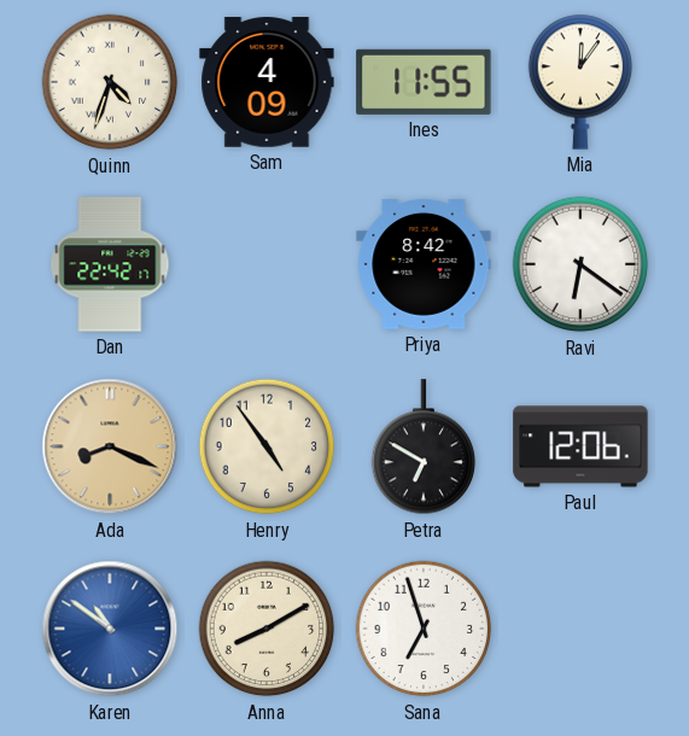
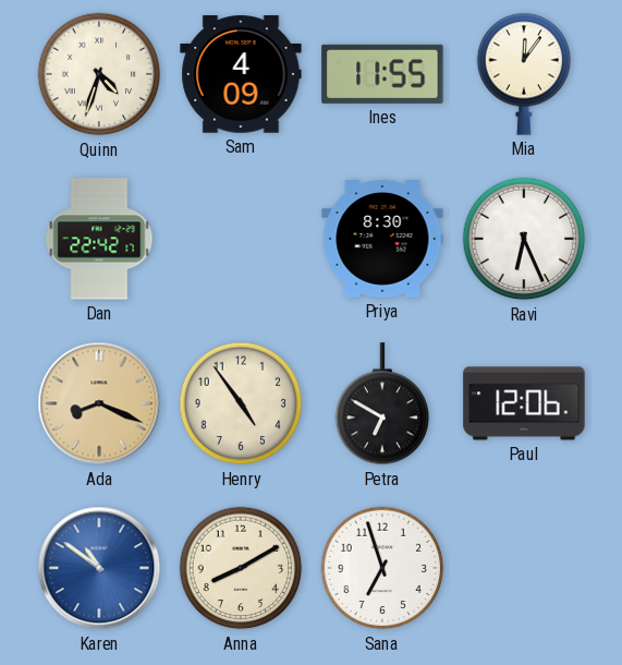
Priya: 8:42 -> 8:30 (382, 240)
Ravi: 6:21 -> 6:26 (524, 239)
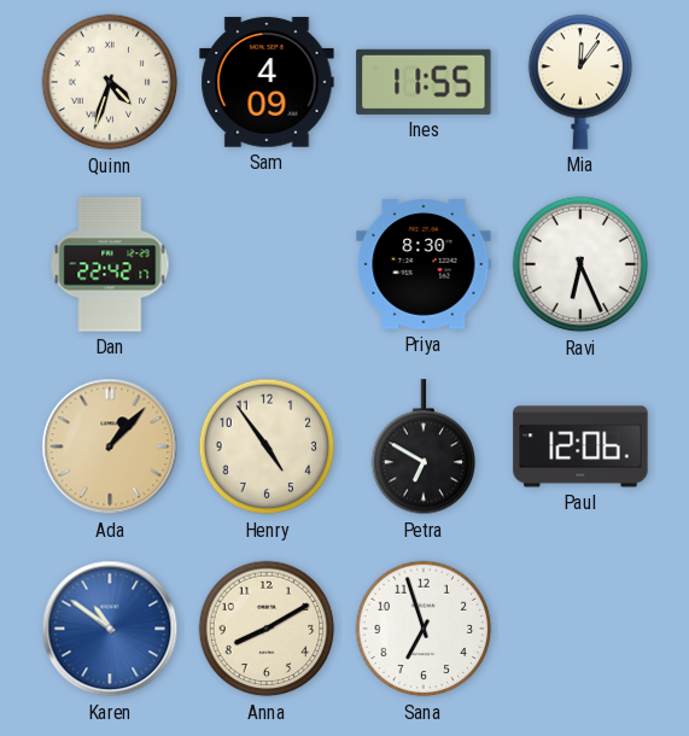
Ada: 8:19 -> 1:07 (110, 446)
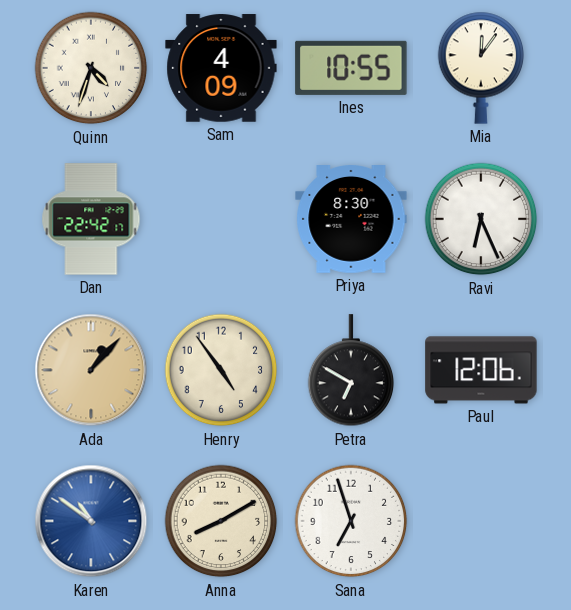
Ines: 11:55 -> 10:55 (351, 68)
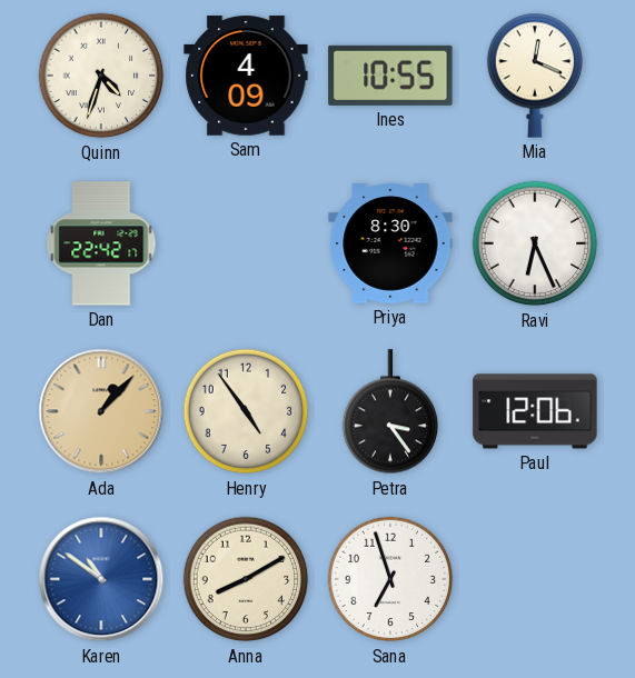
Mia: 12:06 -> 12:19 (535, 76)
Petra: 6:50 -> 3:24 (390, 412)
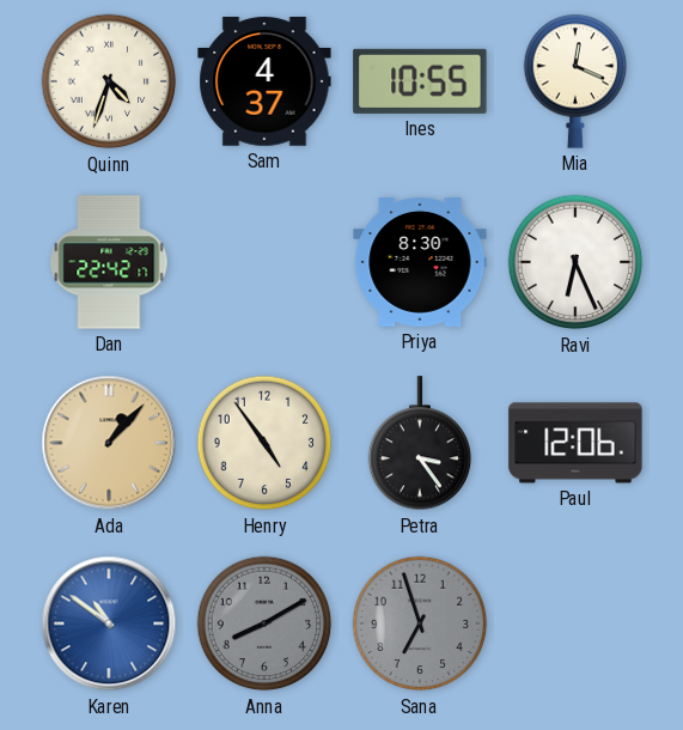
Sam: 4:09 -> 4:37 (264, 81)
Anna dial: cream -> grey (264, 623)
Sana dial: white -> grey (420, 623)
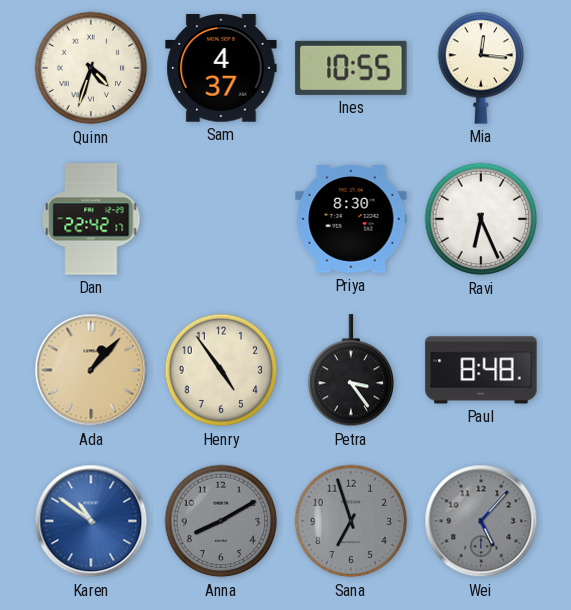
Mia: 12:19 -> 12:16 (481, 68)
Paul: 12:06 -> 8:48 (481, 370)
Wei: none -> 5:07 (481, 521)
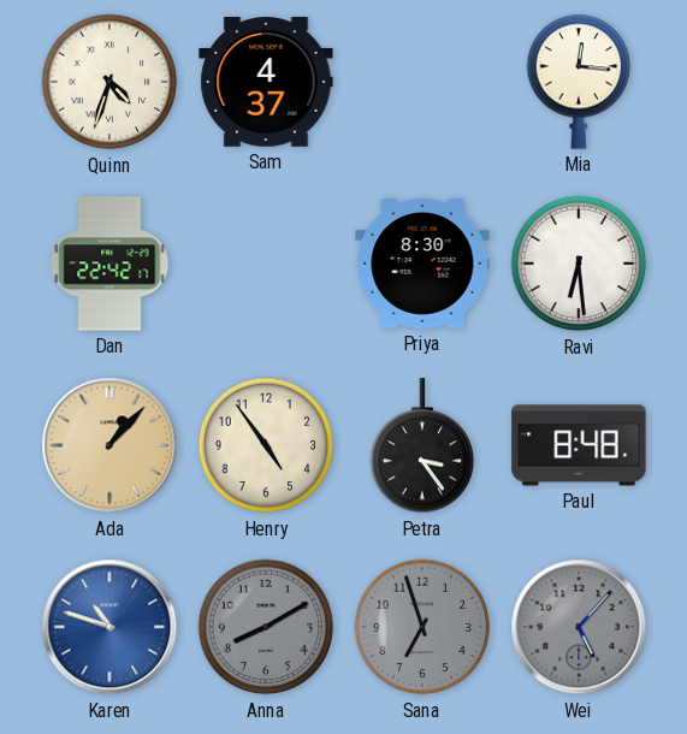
Ines: 10:55 -> none (351, 68)
Ravi: 6:26 -> 6:29 (579, 264)
Karen: 10:51 -> 10:48 (109, 627)
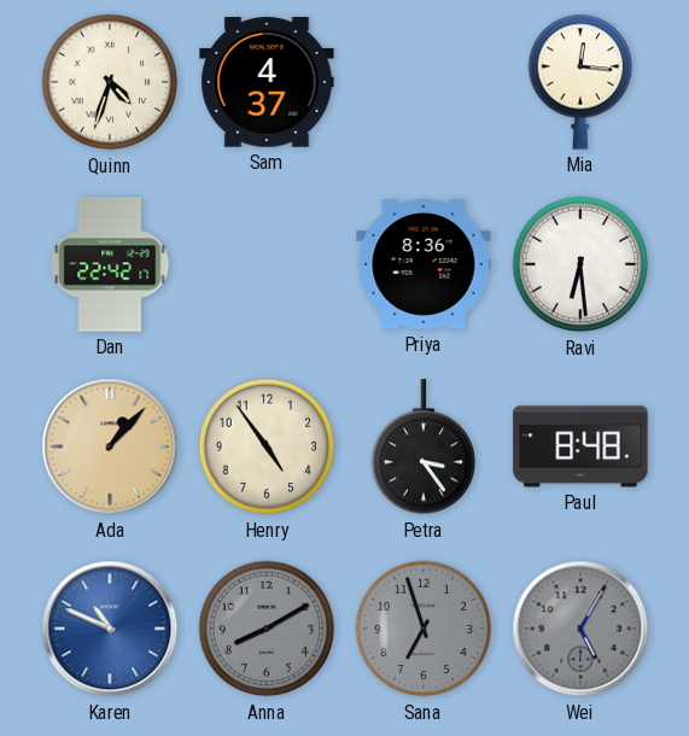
Priya: 8:30 -> 8:36 (424, 265)
Karen: 10:48 -> 10:49 (110, 629)
Wei: 5:07 -> 5:05 (580, 629)
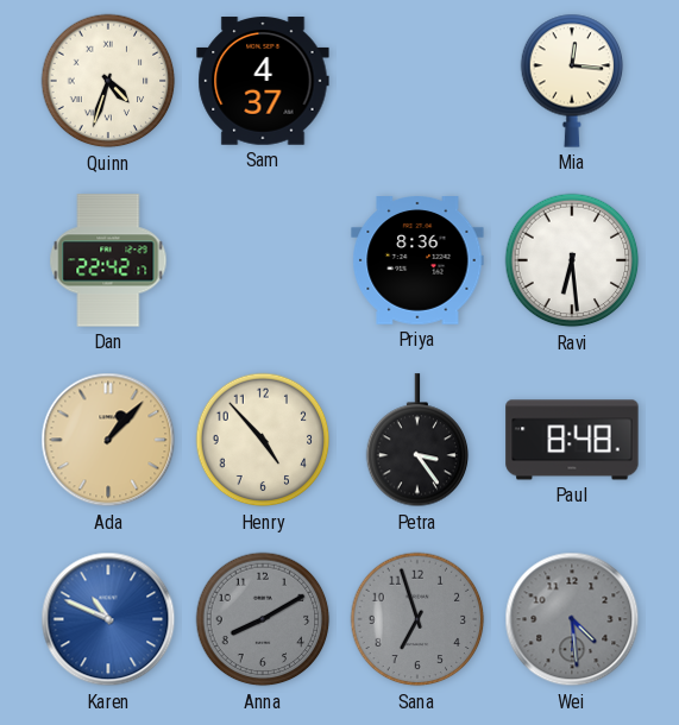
Henry: 4:54 -> 4:53 (263, 440)
Wei: 5:05 -> 4:29 (572, 619)
